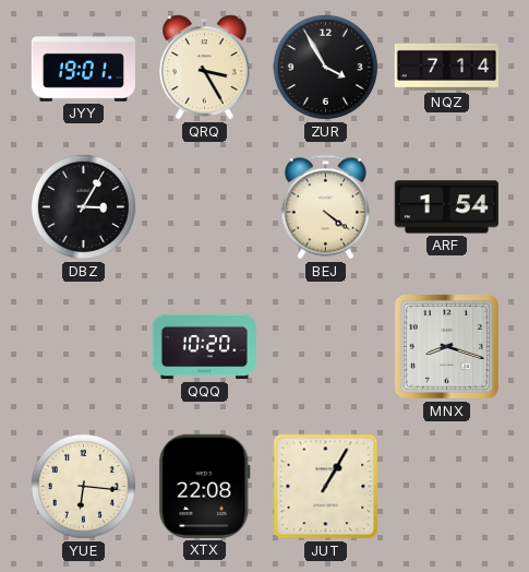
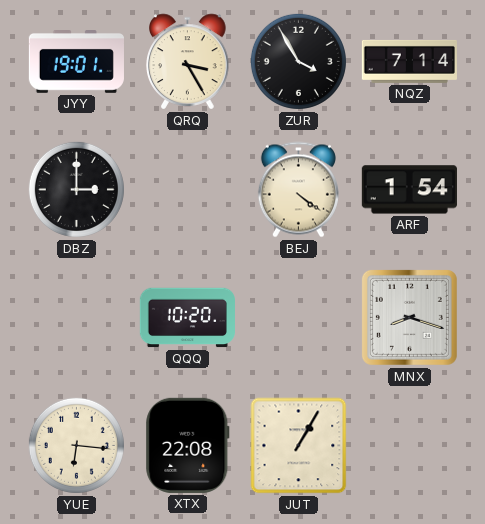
DBZ: 3:05 -> 3:00 (76, 189)
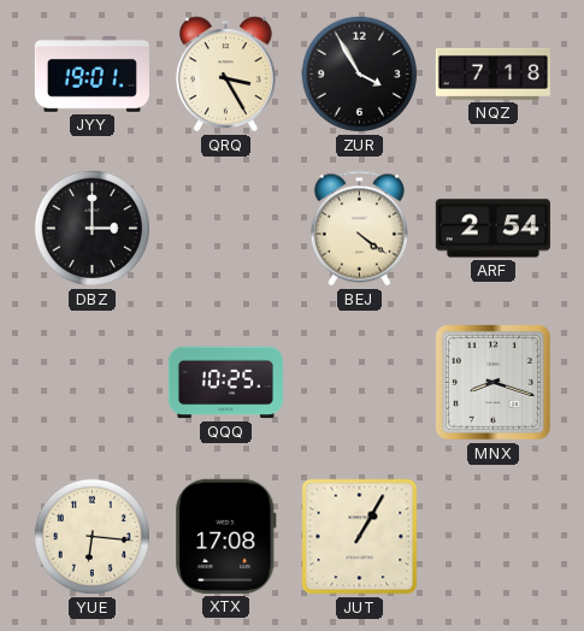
NQZ: 7:14 -> 7:18 (492, 73)
ARF: 1:54 -> 2:54 (492, 229)
QQQ: 10:20 -> 10:25 (225, 383)
XTX: 22:08 -> 17:08 (226, 536)
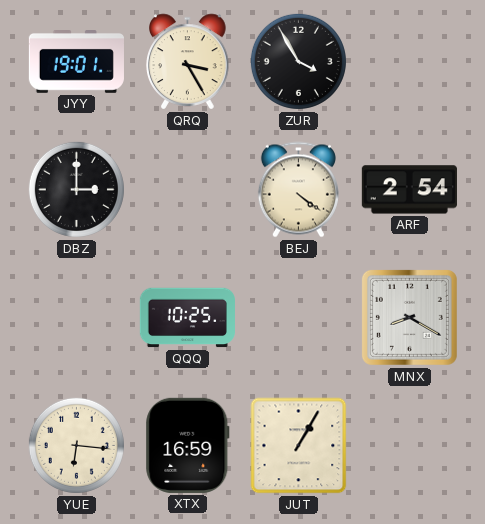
NQZ: 7:18 -> none (492, 73)
MNX: 8:18 -> 8:20 (409, 317)
XTX: 17:08 -> 16:59 (188, 445)
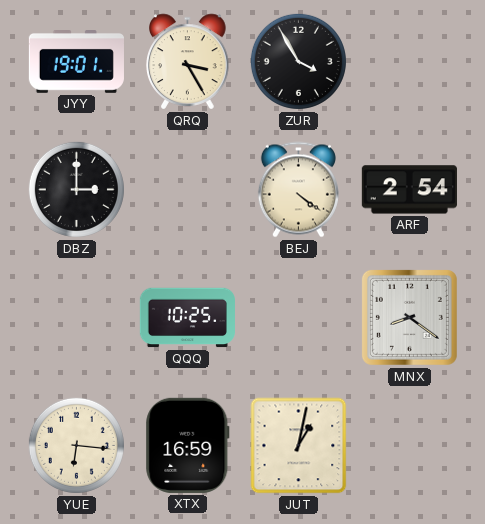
MNX: 8:20 -> 8:21 (409, 317)
JUT: 1:05 -> 1:02 (299, 446)
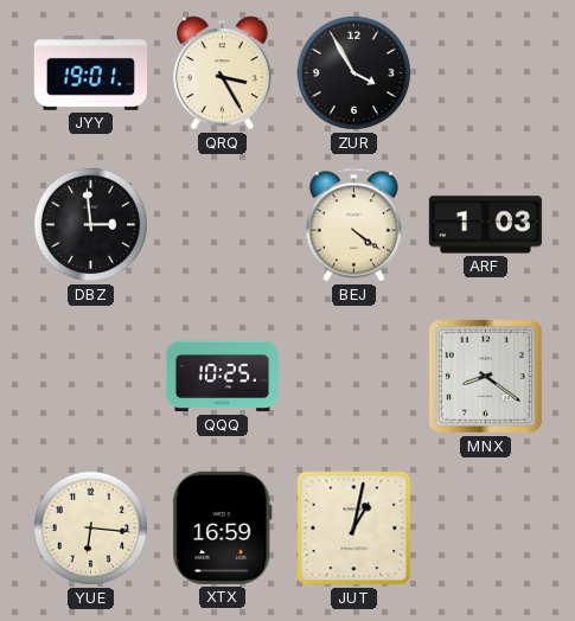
DBZ: 3:00 -> 2:59 (90, 224)
ARF: 2:54 -> 1:03 (485, 225)
